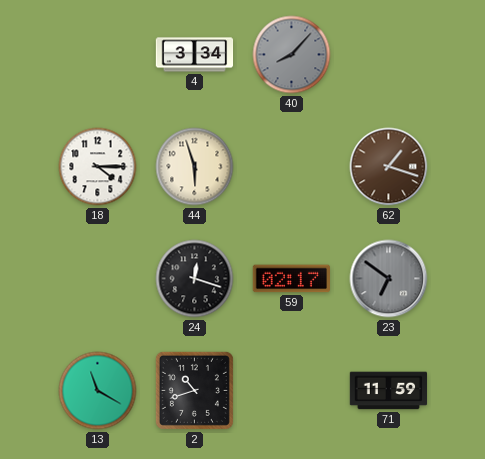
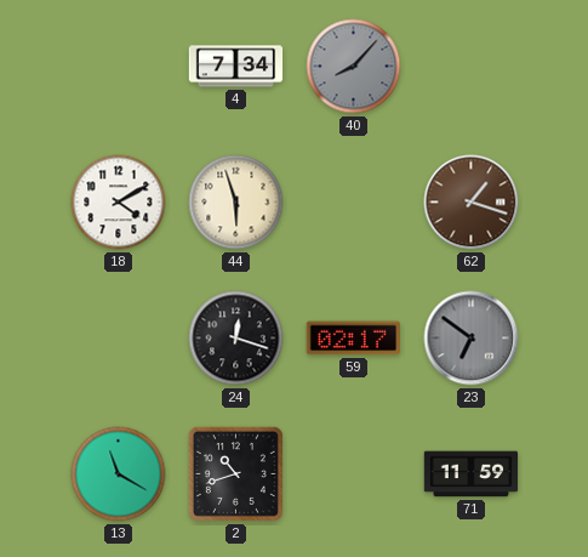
4: 3:34 -> 7:34 (236, 67)
18: 4:15 -> 4:10 (119, 203)
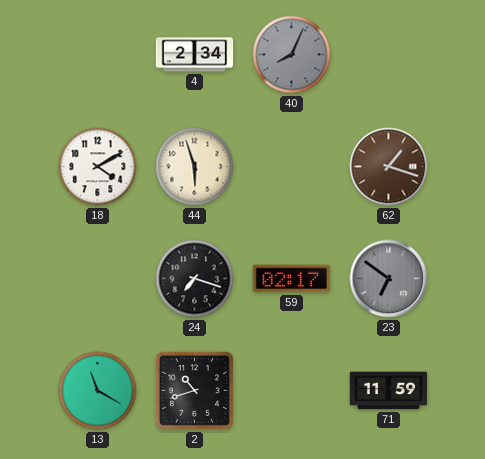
4: 7:34 -> 2:34 (195, 55)
40: 8:07 -> 8:04 (292, 55)
24: 12:18 -> 7:18 (195, 279)
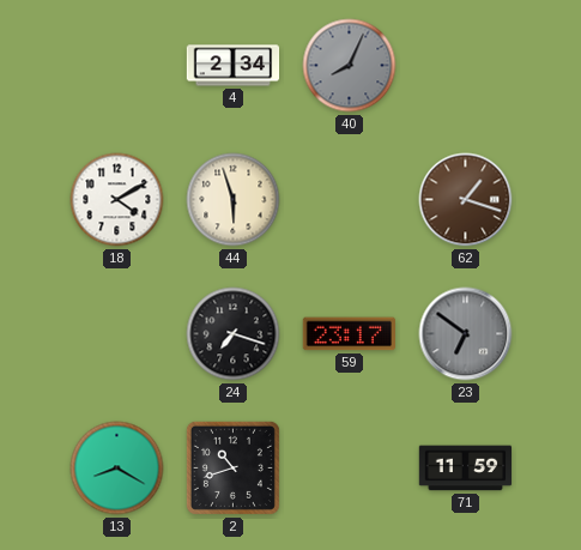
59: 02:17 -> 23:17 (350, 334)
13: 11:20 -> 8:20 (117, 469)
